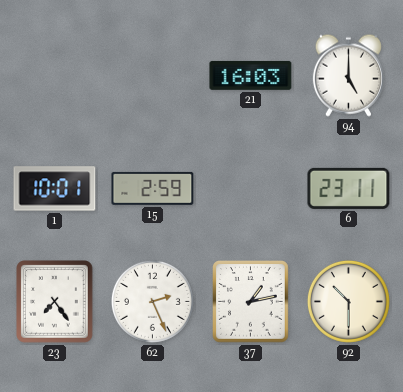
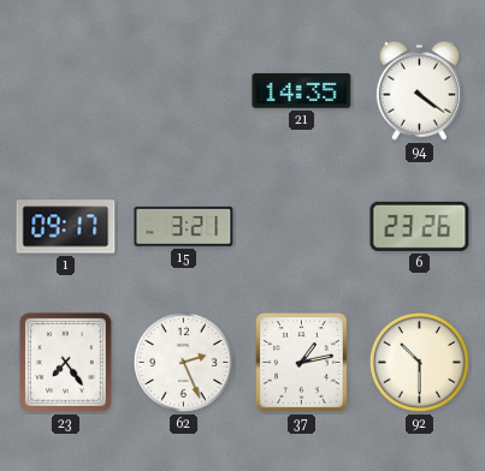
21: 16:03 -> 14:35 (302, 90)
94: 5:00 -> 4:21 (419, 90)
1: 10:01 -> 09:17 (66, 227)
15: 2:59 -> 3:21 (184, 226)
6: 23:11 -> 23:26 (420, 226)
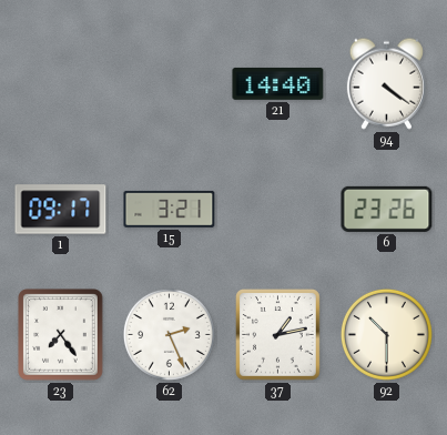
21: 14:35 -> 14:40 (278, 83)
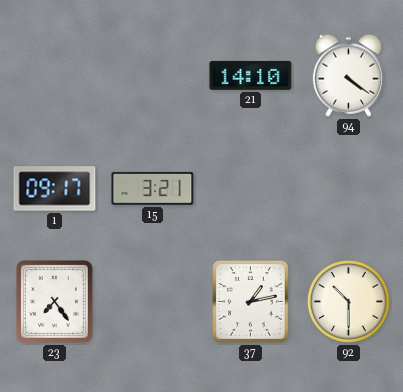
21: 14:40 -> 14:10 (251, 75)
6: 23:26 -> none (387, 209)
62: 2:26 -> none (169, 334)
